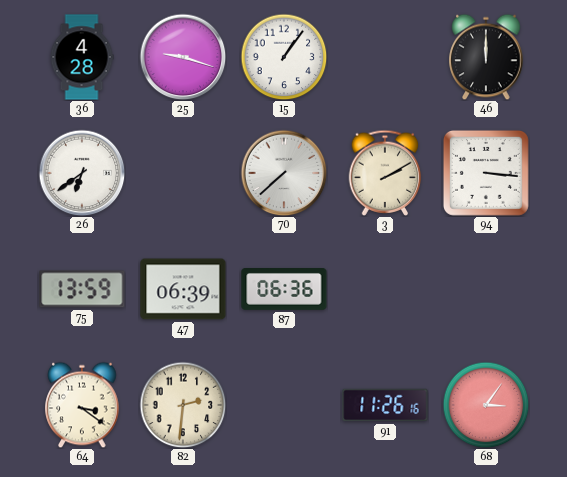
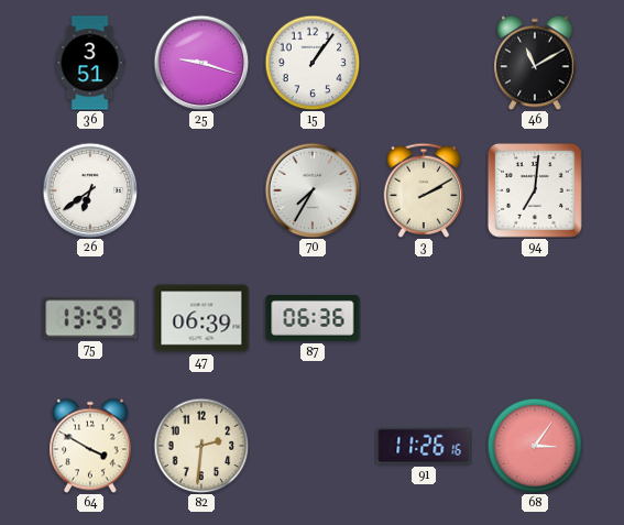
36: 4:28 -> 3:51 (90, 63)
46: 12:00 -> 11:10 (535, 63)
70: 7:38 -> 7:35 (313, 190)
94: 3:16 -> 7:01 (535, 190)
64: 3:21 -> 3:50 (90, 446)
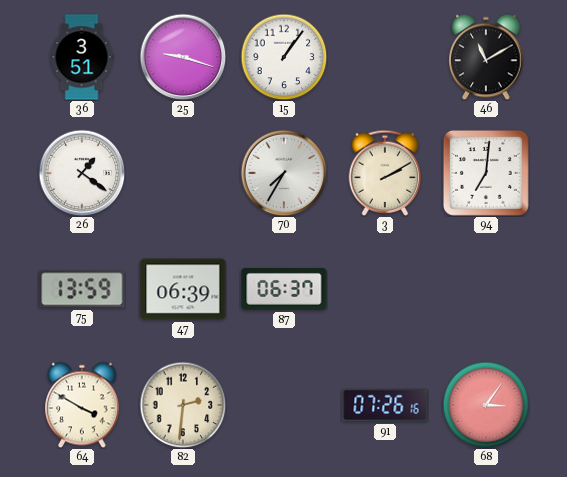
26: 6:39 -> 1:21 (82, 173)
87: 06:36 -> 06:37 (284, 290)
91: 11:26 -> 07:26 (385, 405)
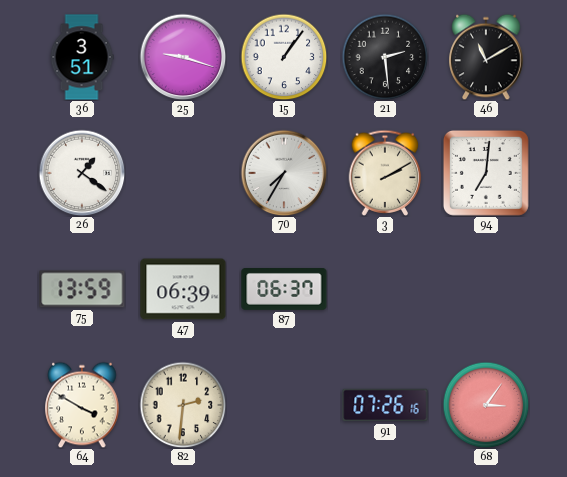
21: none -> 2:29 (385, 57)
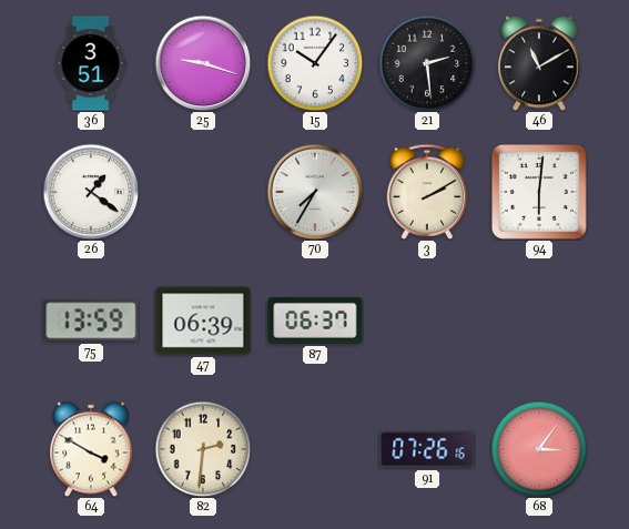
15: 1:06 -> 10:06 (315, 63)
94: 7:01 -> 6:01 (539, 192)
